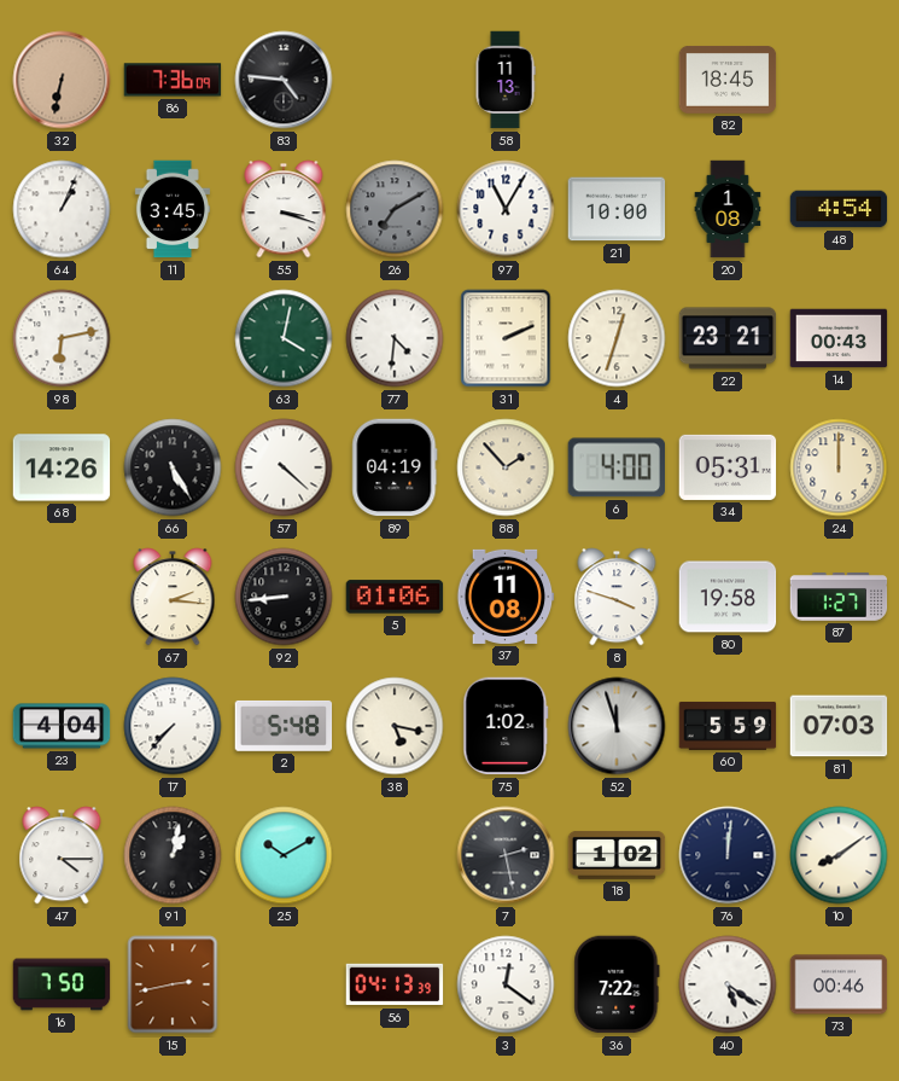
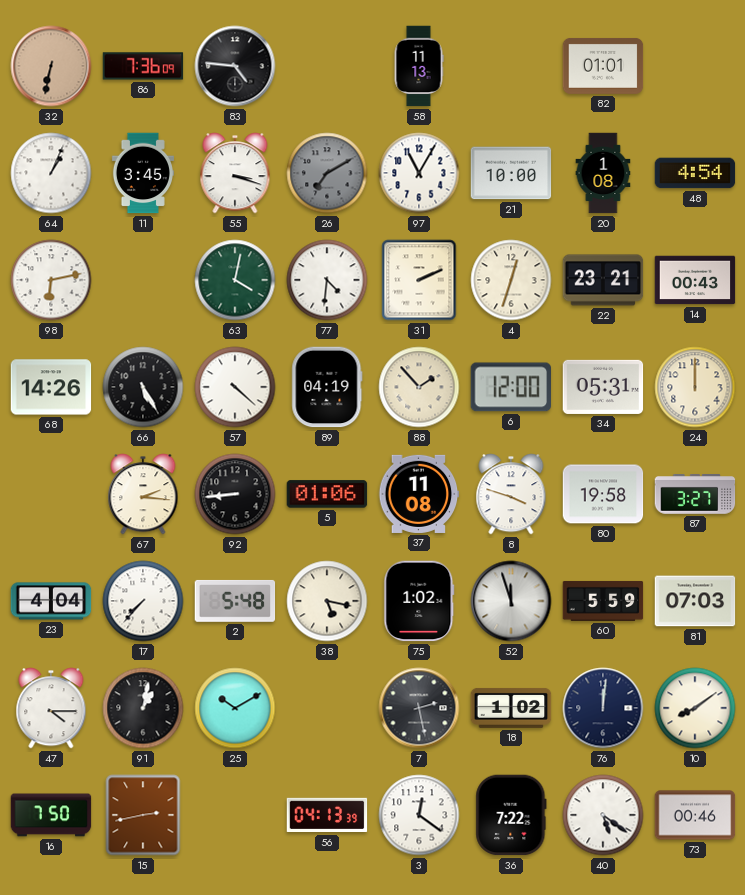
82: 18:45 -> 01:01 (603, 66)
6: 4:00 -> 12:00 (511, 387)
87: 1:27 -> 3:27 (695, 495)
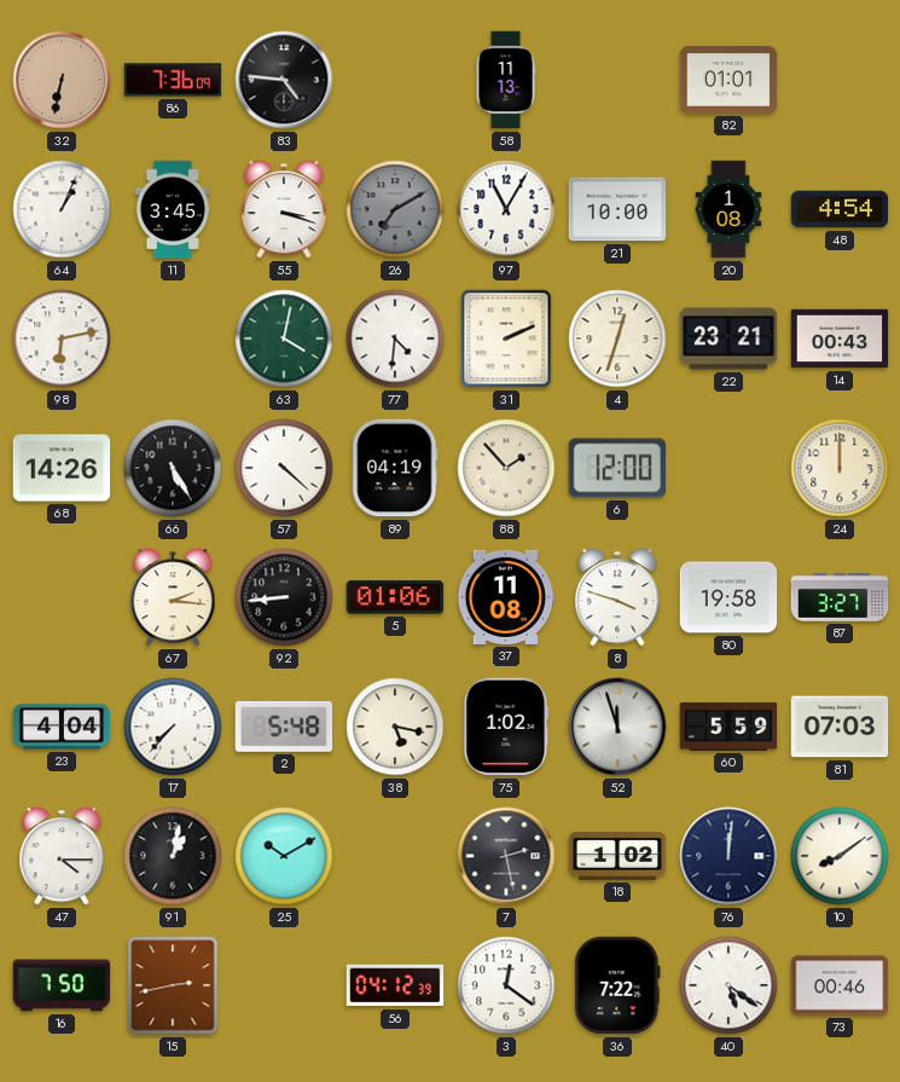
34: 05:31 -> none (603, 387)
56: 04:13 -> 04:12 (395, 985)
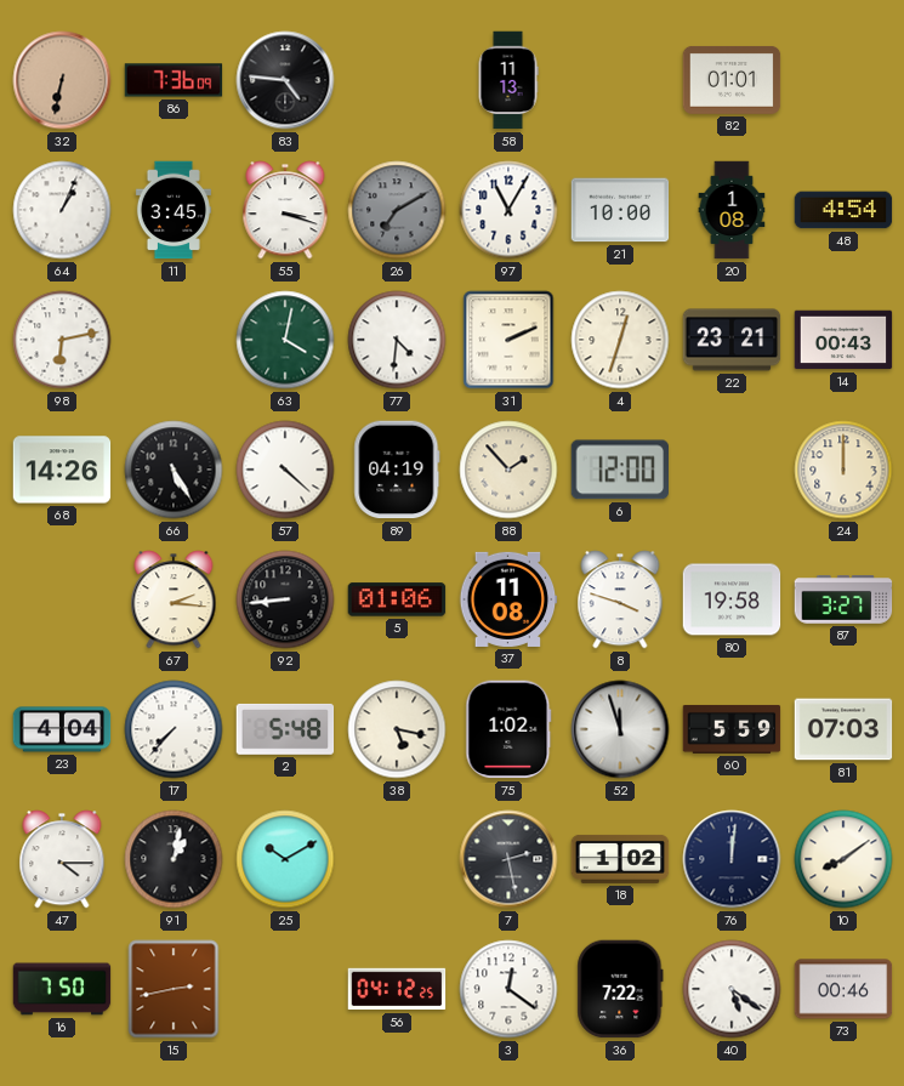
56: 04:12:39 -> 04:12:25 (397, 989)
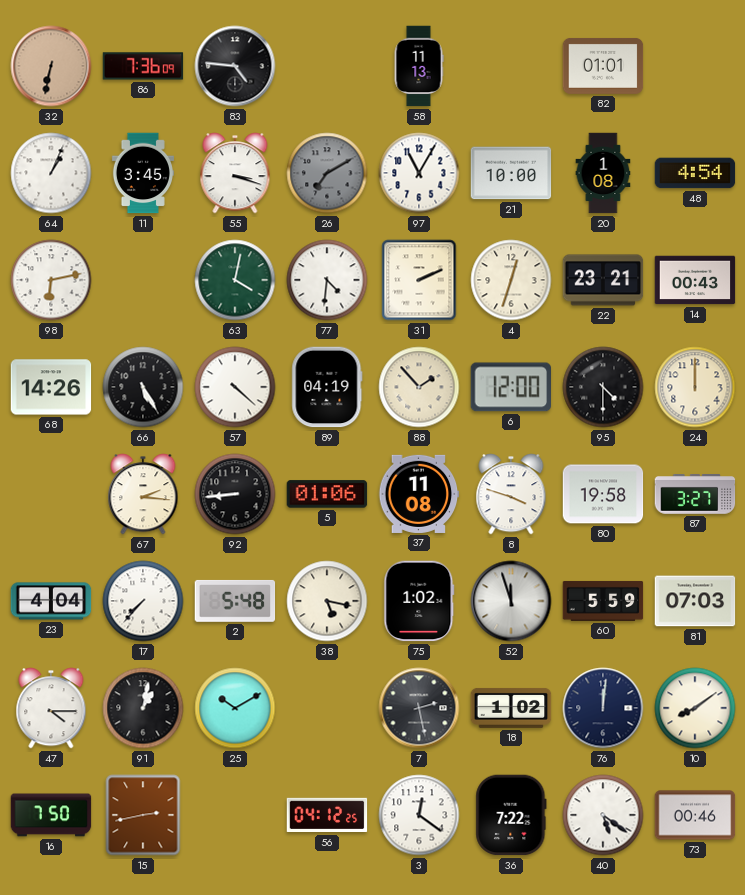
95: none -> 4:30 (603, 387)
